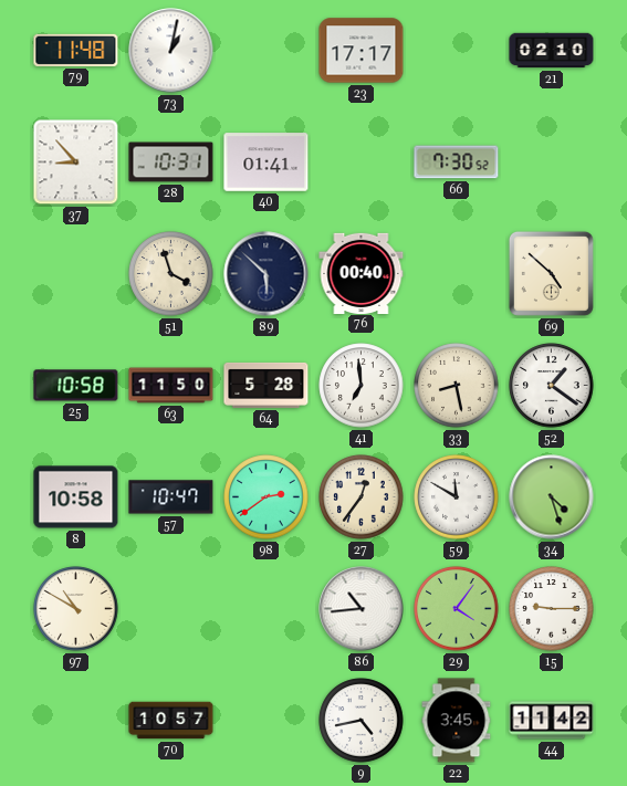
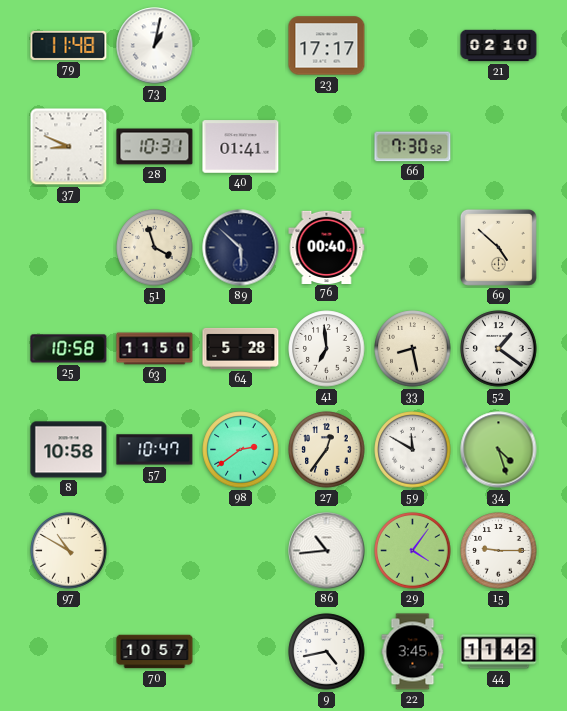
37: 8:53 -> 8:49 (69, 147)
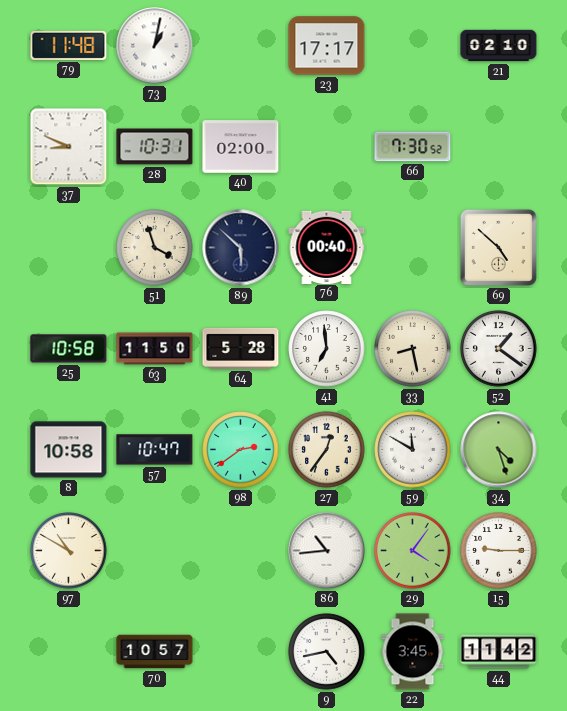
40: 01:41 -> 02:00 (241, 147)
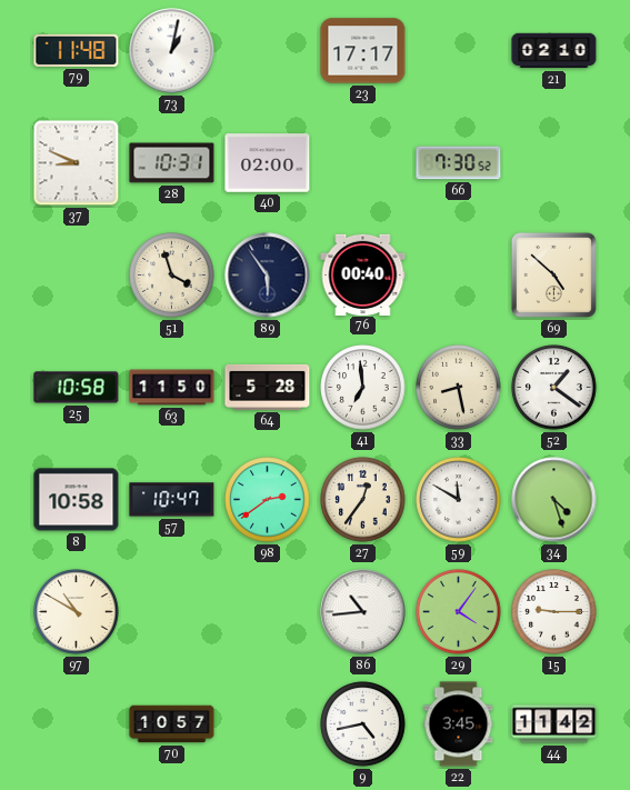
89: 5:52 -> 5:54 (268, 276)
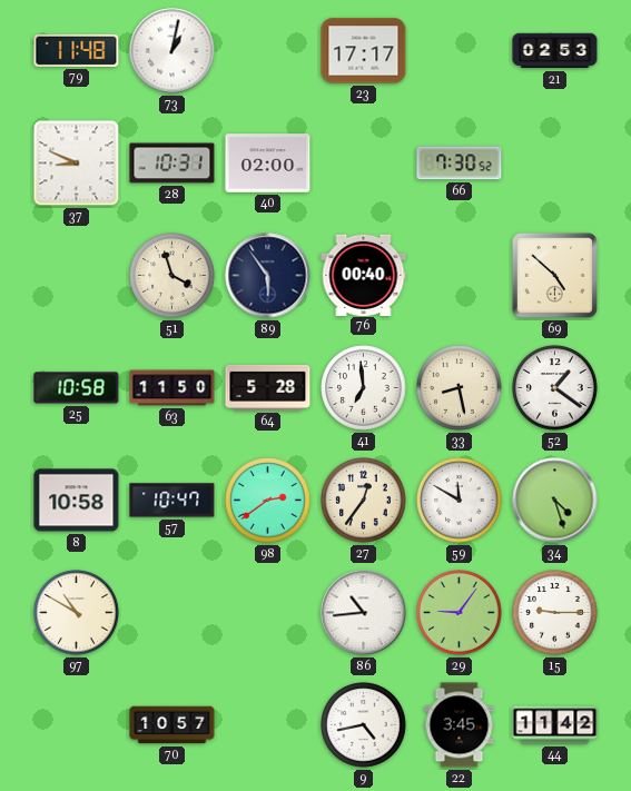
21: 02:10 -> 02:53 (555, 51)
29: 4:06 -> 9:06 (460, 613)
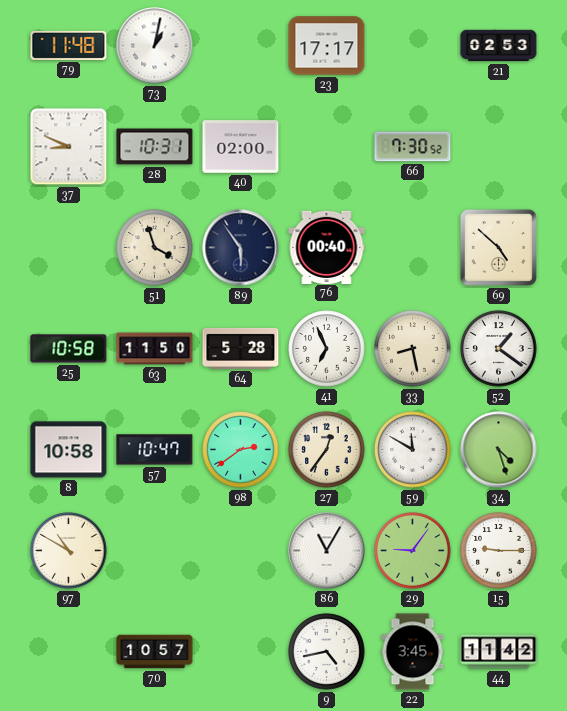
41: 6:59 -> 6:56 (327, 349)
86: 10:44 -> 11:05 (327, 551)
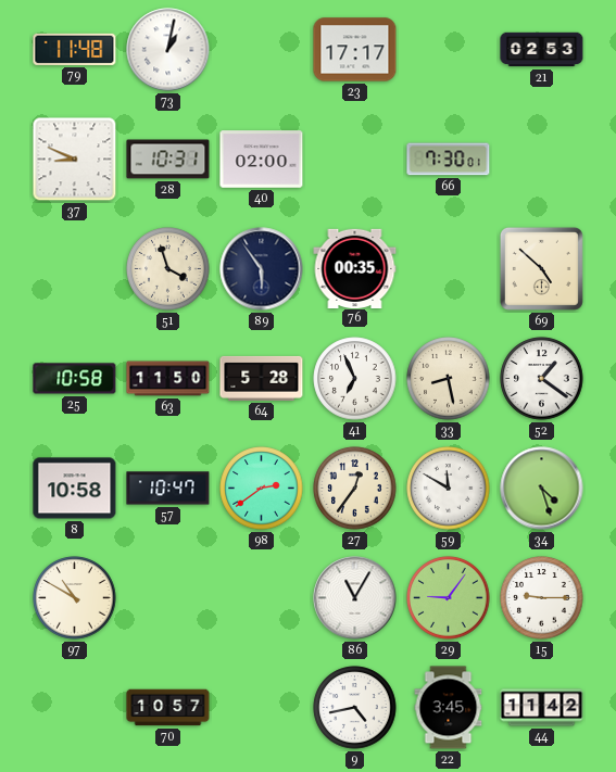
66: 7:30:52 -> 7:30:01 (449, 160)
76: 00:40 -> 00:35 (355, 268)
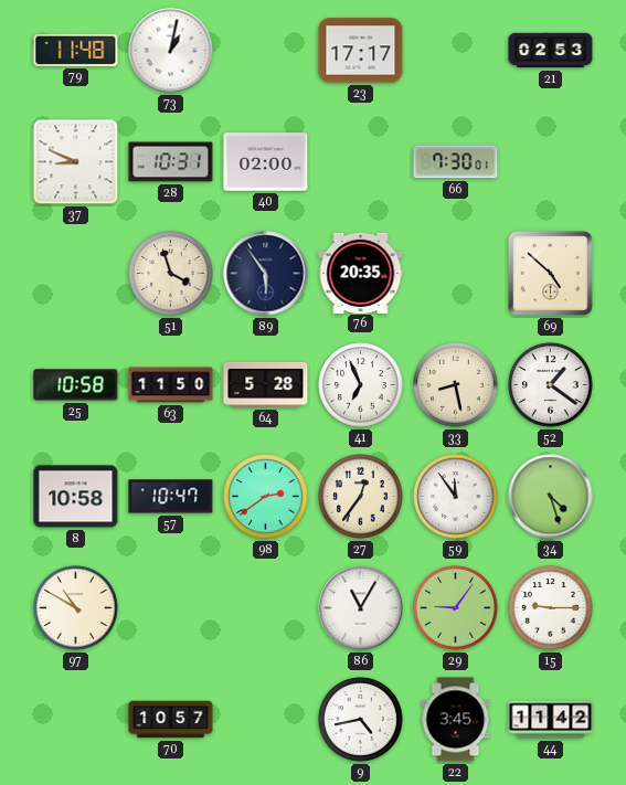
76: 00:35 -> 20:35 (361, 273)
59: 11:50 -> 11:54 (456, 497)
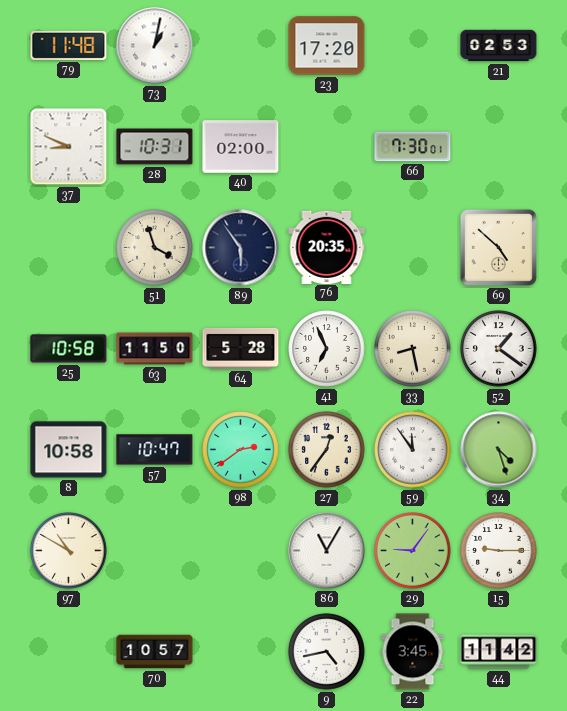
23: 17:17 -> 17:20 (327, 46)
